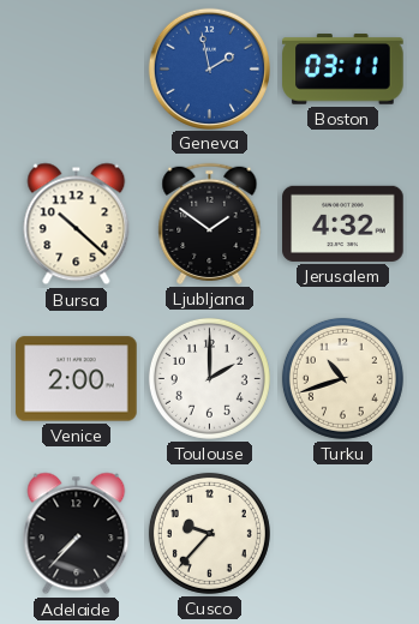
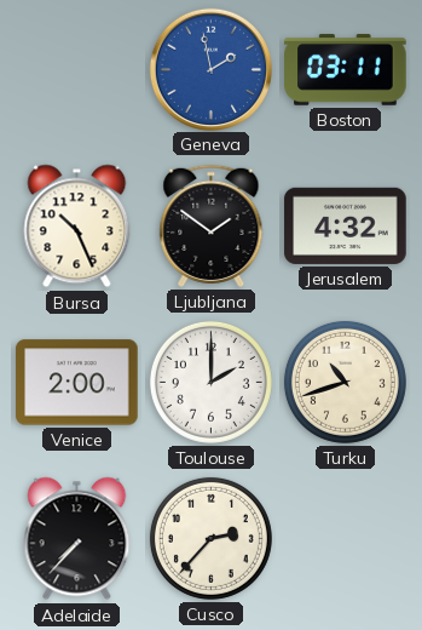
Bursa: 10:22 -> 10:26 (77, 227)
Cusco: 9:37 -> 2:37 (210, 538)
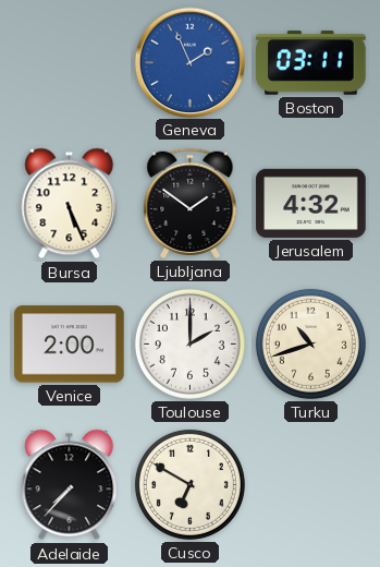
Geneva: 1:58 -> 1:56 (189, 62)
Bursa: 10:26 -> 5:26 (70, 204)
Cusco: 2:37 -> 6:50 (189, 484)
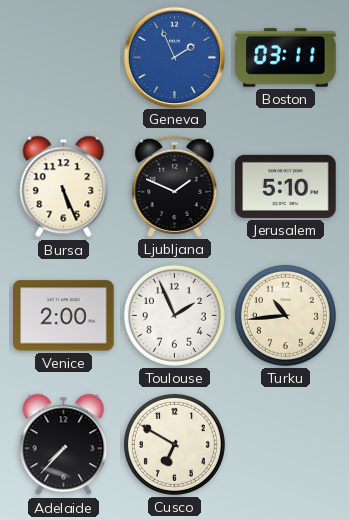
Ljubljana: 1:51 -> 1:49 (175, 186)
Jerusalem: 4:32 -> 5:10 (286, 186)
Toulouse: 2:00 -> 1:56 (174, 315)
Turku: 10:42 -> 10:44 (285, 315)
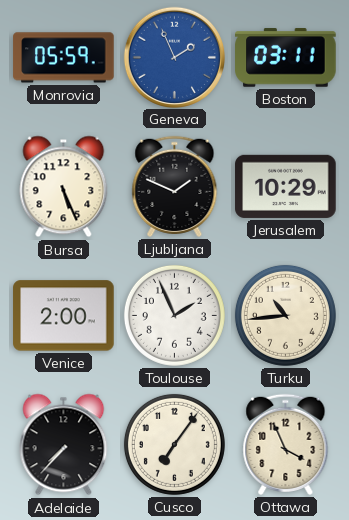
Monrovia: none -> 05:59 (64, 58)
Jerusalem: 5:10 -> 10:29 (286, 186)
Cusco: 6:50 -> 7:06 (174, 444)
Ottawa: none -> 3:56 (286, 444)
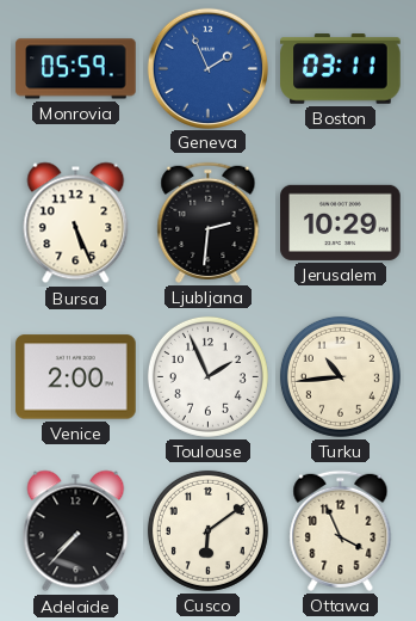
Ljubljana: 1:49 -> 2:31 (209, 222)
Cusco: 7:06 -> 6:09 (207, 530)
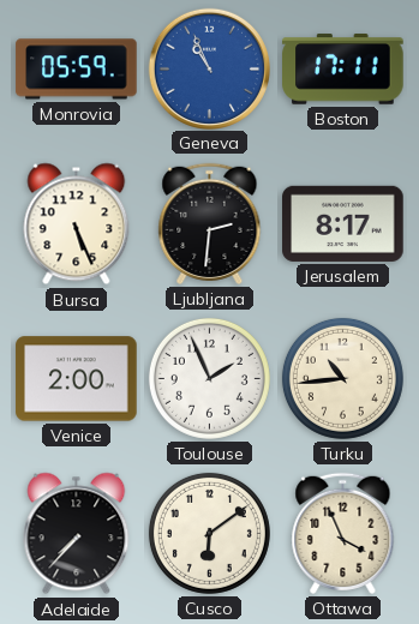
Geneva: 1:56 -> 10:56 (209, 68)
Boston: 03:11 -> 17:11 (343, 70)
Jerusalem: 10:29 -> 8:17 (343, 223)
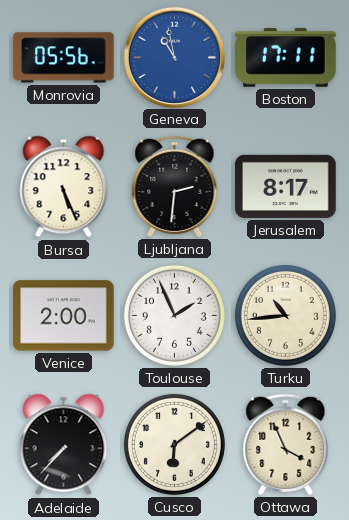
Monrovia: 05:59 -> 05:56 (64, 58)
Geneva: 10:56 -> 10:58 (174, 57)
